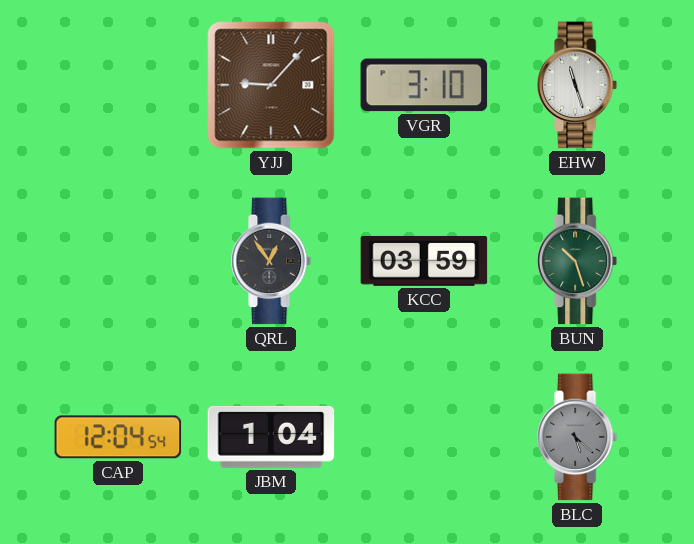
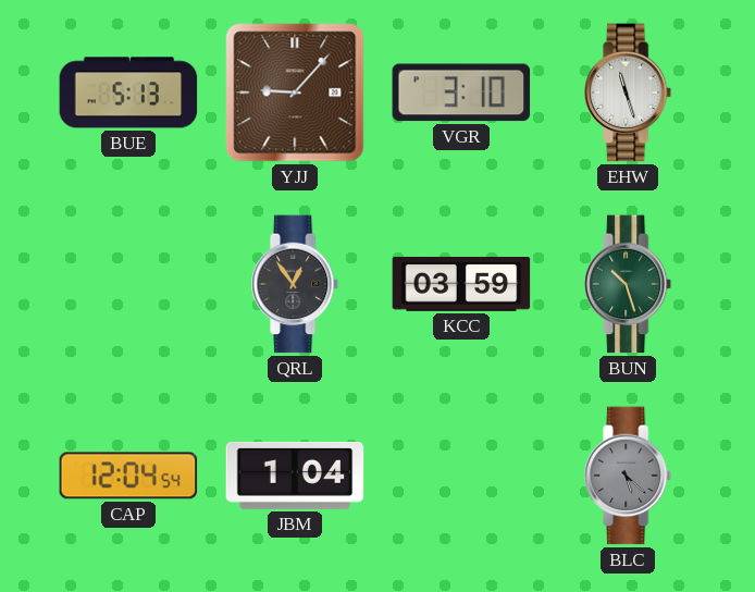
BUE: none -> 5:13 (128, 92)
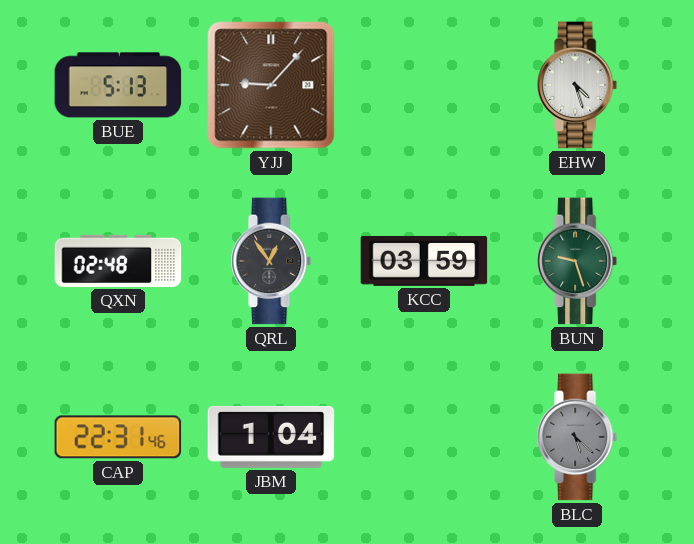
VGR: 3:10 -> none (461, 92)
EHW: 11:27 -> 4:27 (578, 85)
QXN: none -> 02:48 (118, 261)
BUN: 10:27 -> 9:27 (578, 261)
CAP: 12:04 -> 22:31 (118, 437)
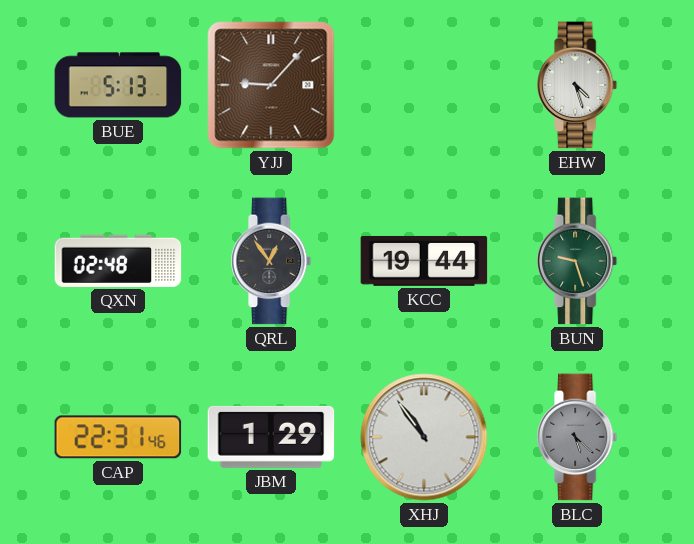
KCC: 03:59 -> 19:44 (424, 261)
JBM: 1:04 -> 1:29 (271, 437)
XHJ: none -> 10:54 (424, 437)
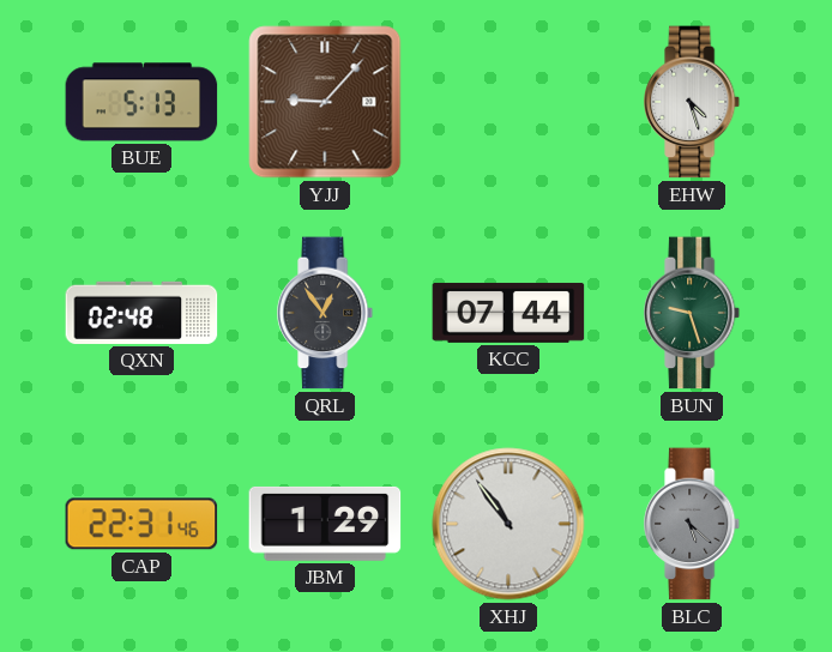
KCC: 19:44 -> 07:44 (508, 313)
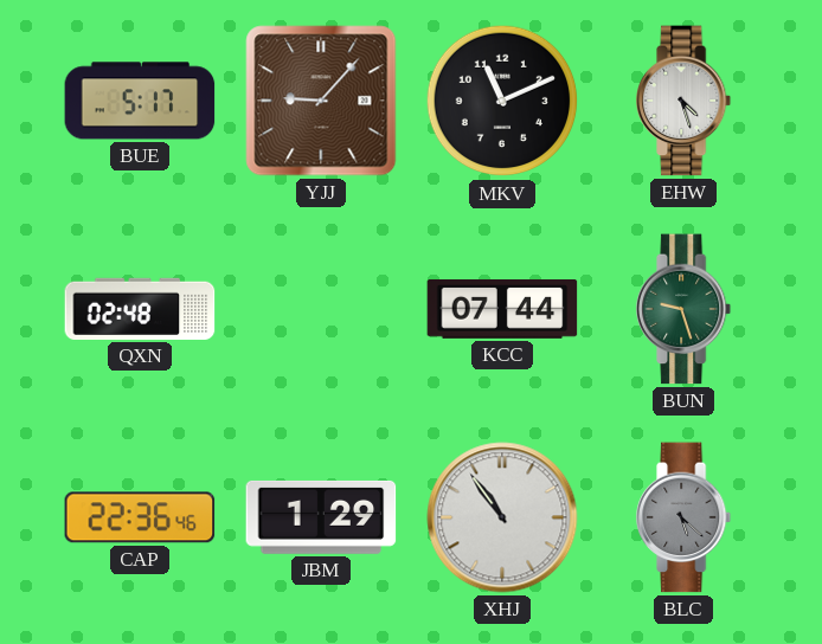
BUE: 5:13 -> 5:17 (140, 101)
MKV: none -> 11:11 (502, 101)
QRL: 12:54 -> none (326, 313)
CAP: 22:31 -> 22:36 (140, 517)
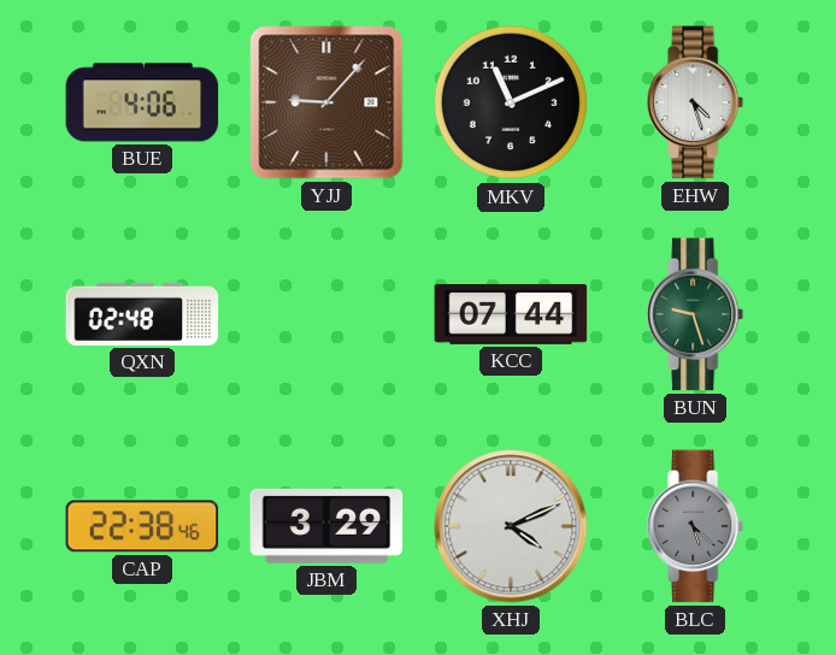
BUE: 5:17 -> 4:06 (142, 102)
CAP: 22:36 -> 22:38 (142, 526)
JBM: 1:29 -> 3:29 (326, 526)
XHJ: 10:54 -> 4:11 (511, 526)
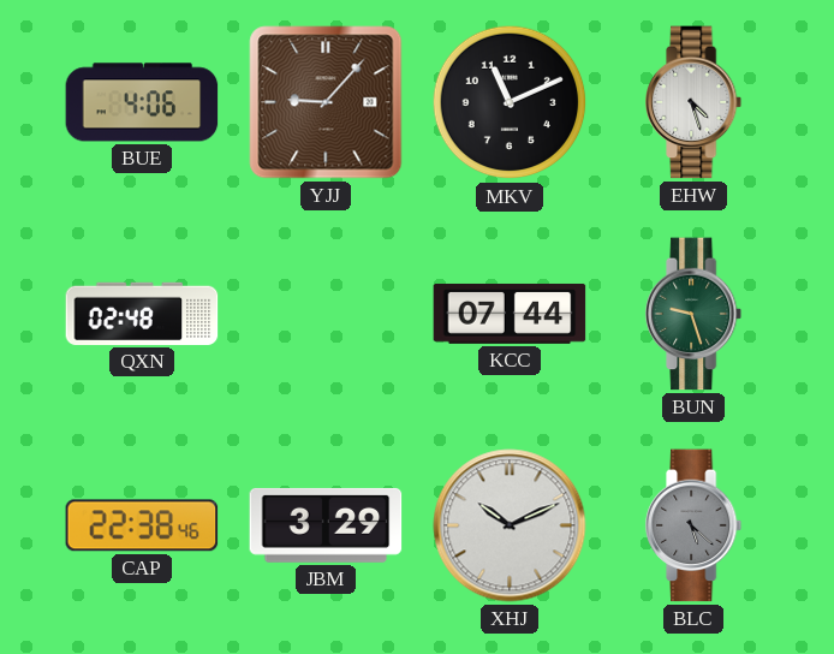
XHJ: 4:11 -> 10:11 (510, 525)
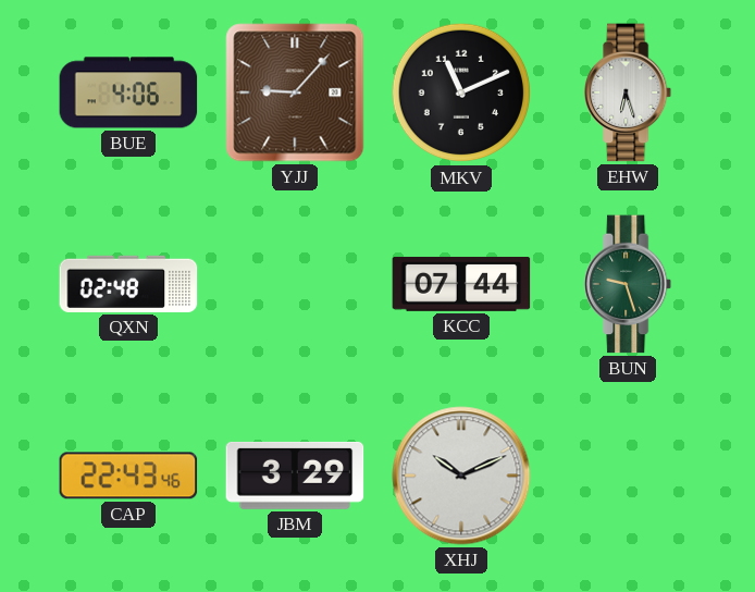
EHW: 4:27 -> 6:27 (629, 92)
CAP: 22:38 -> 22:43 (128, 476)
BLC: 5:22 -> none (695, 525)
